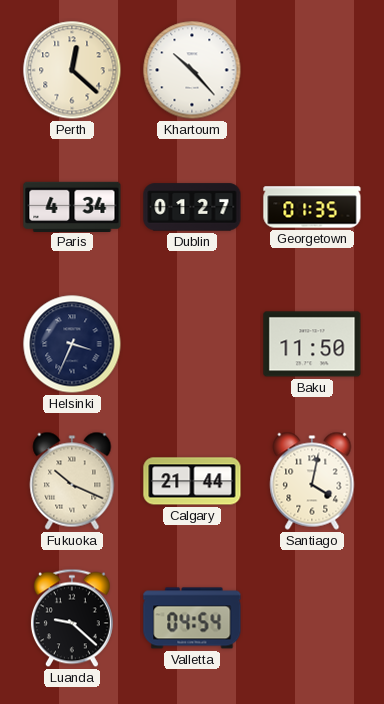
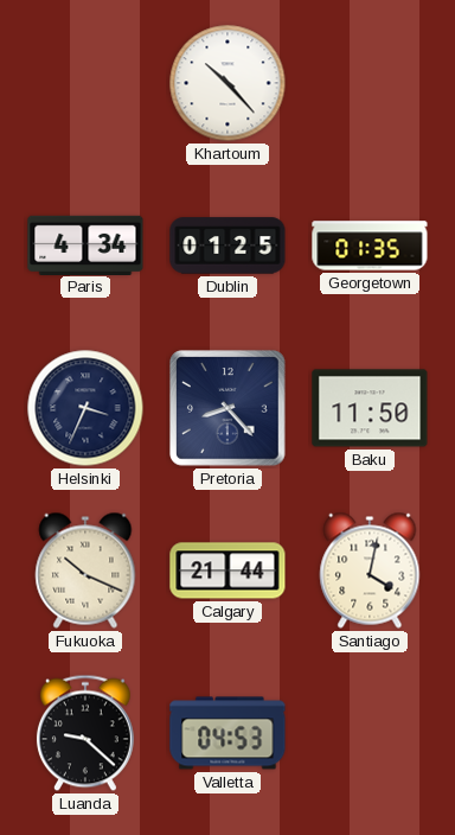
Perth: 12:22 -> none (72, 70)
Dublin: 01:27 -> 01:25 (227, 246)
Pretoria: none -> 8:23 (229, 409)
Valletta: 04:54 -> 04:53 (227, 733)
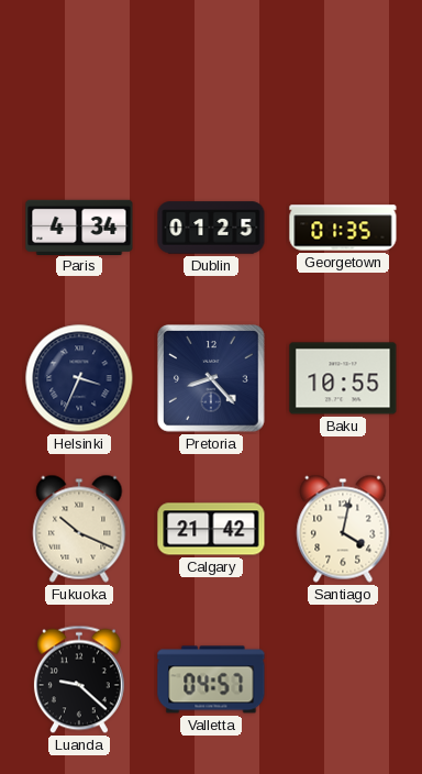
Khartoum: 10:23 -> none (227, 83)
Baku: 11:50 -> 10:55 (343, 378)
Calgary: 21:44 -> 21:42 (211, 529)
Valletta: 04:53 -> 04:57 (211, 679)
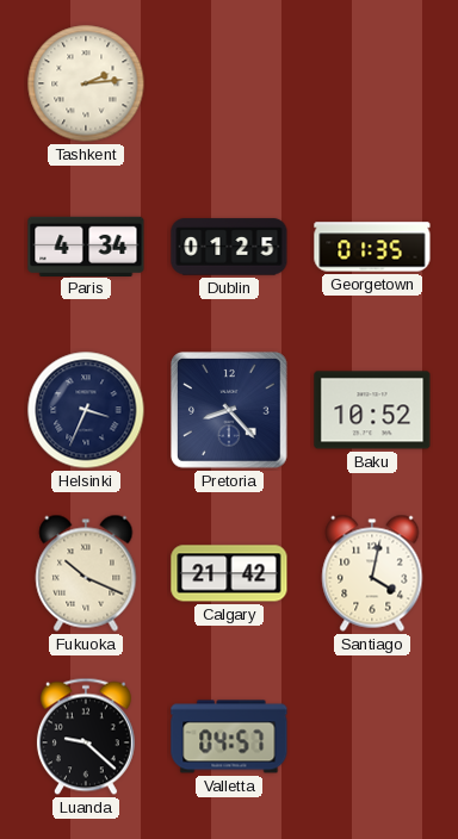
Tashkent: none -> 2:14 (86, 83)
Baku: 10:55 -> 10:52 (372, 410)
